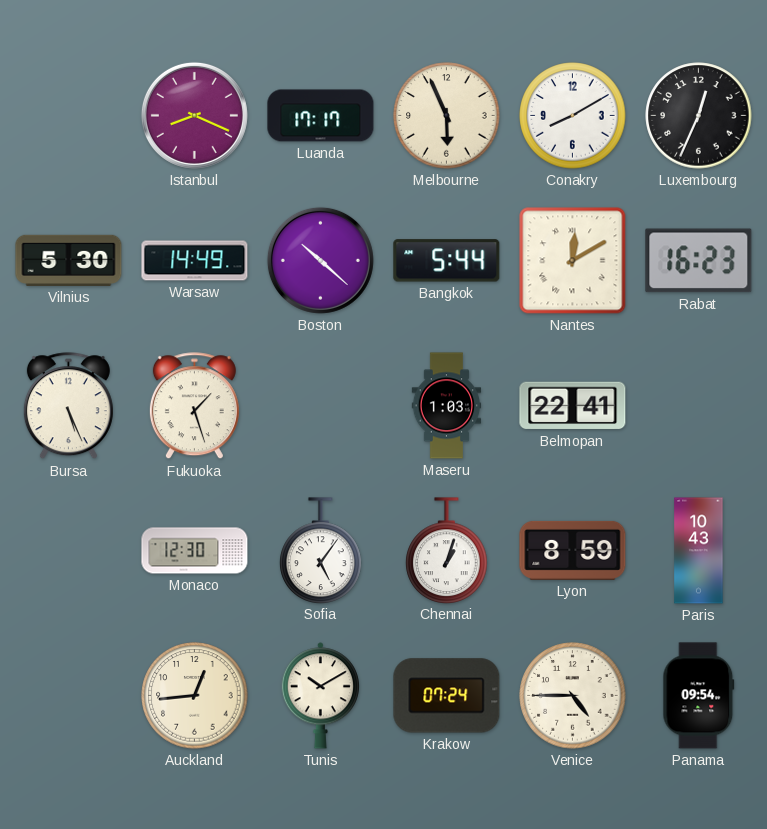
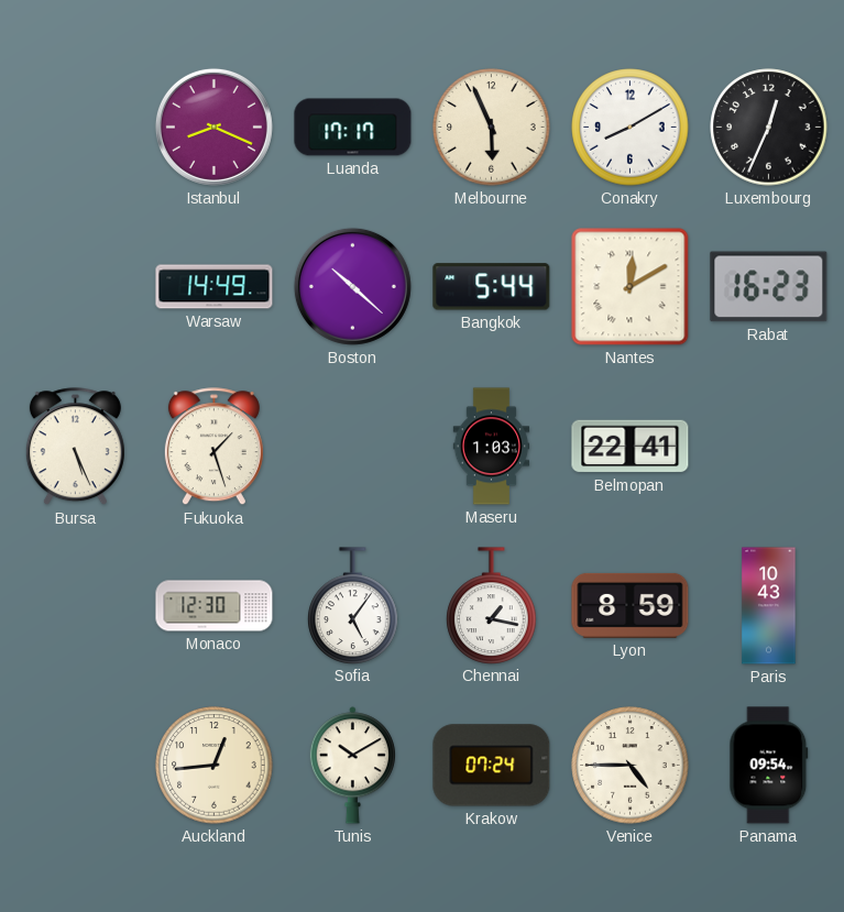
Vilnius: 5:30 -> none (69, 260)
Chennai: 1:03 -> 1:17 (492, 605)
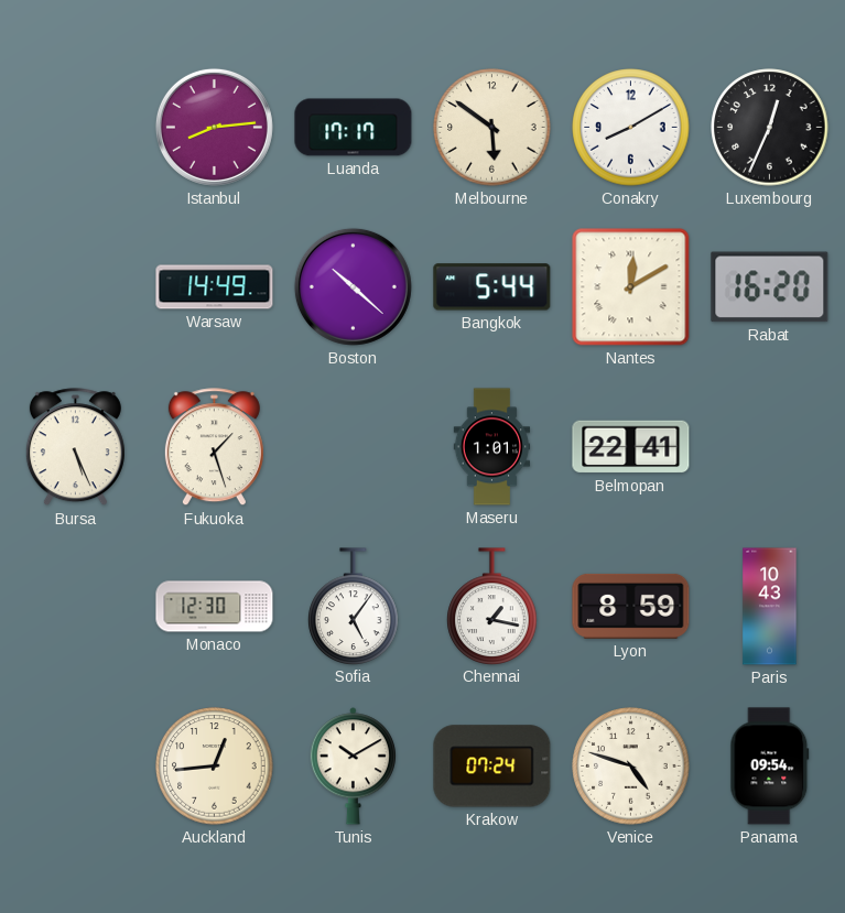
Istanbul: 8:19 -> 8:14 (214, 127)
Melbourne: 5:56 -> 5:51 (492, 128)
Rabat: 16:23 -> 16:20 (770, 287)
Maseru: 1:03 -> 1:01 (492, 447)
Venice: 4:45 -> 4:48 (631, 767)
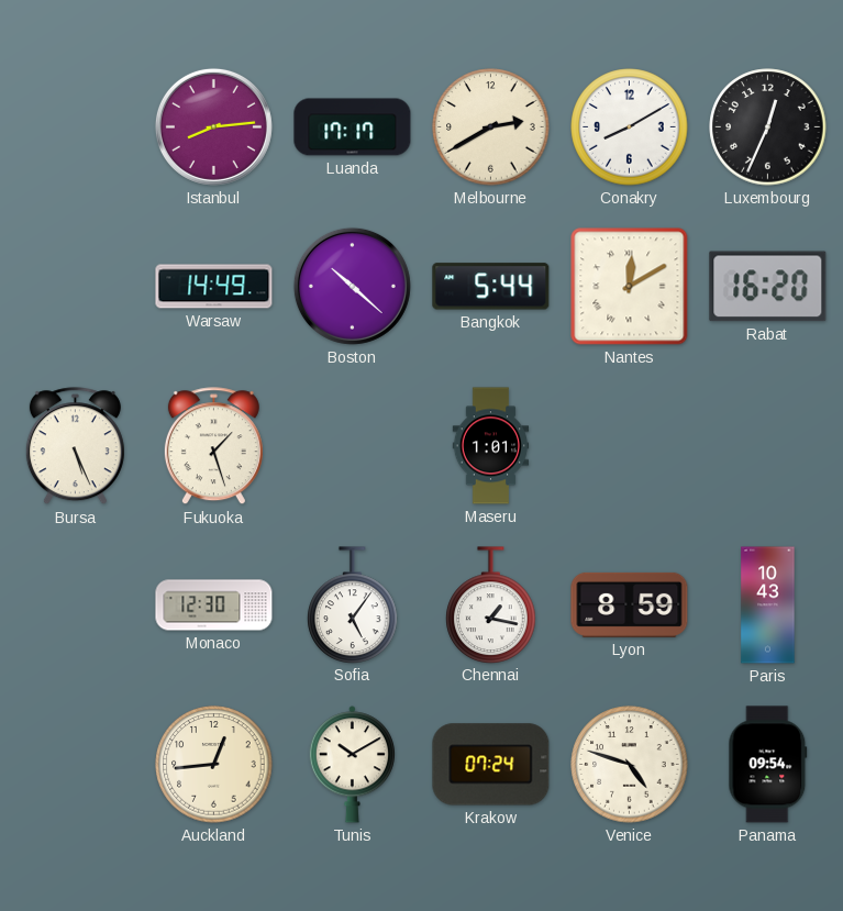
Melbourne: 5:51 -> 2:40 (491, 127)
Belmopan: 22:41 -> none (631, 447)
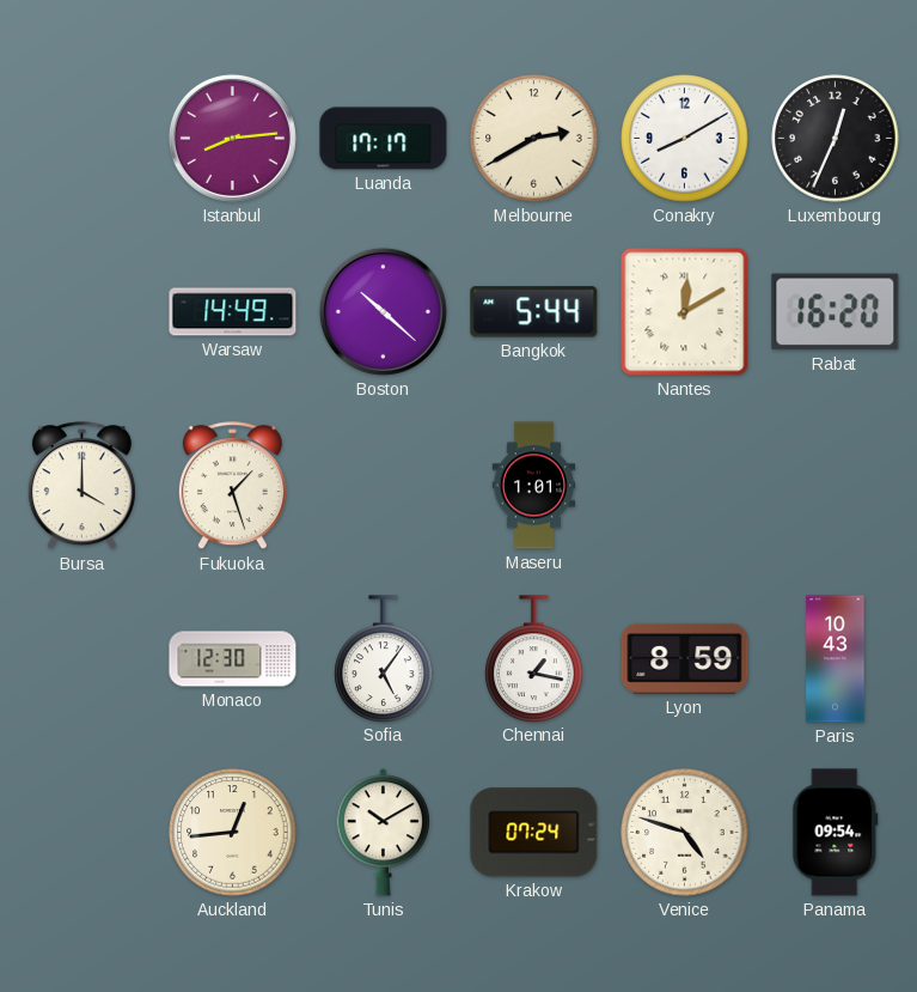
Bursa: 5:26 -> 4:00 (81, 486)
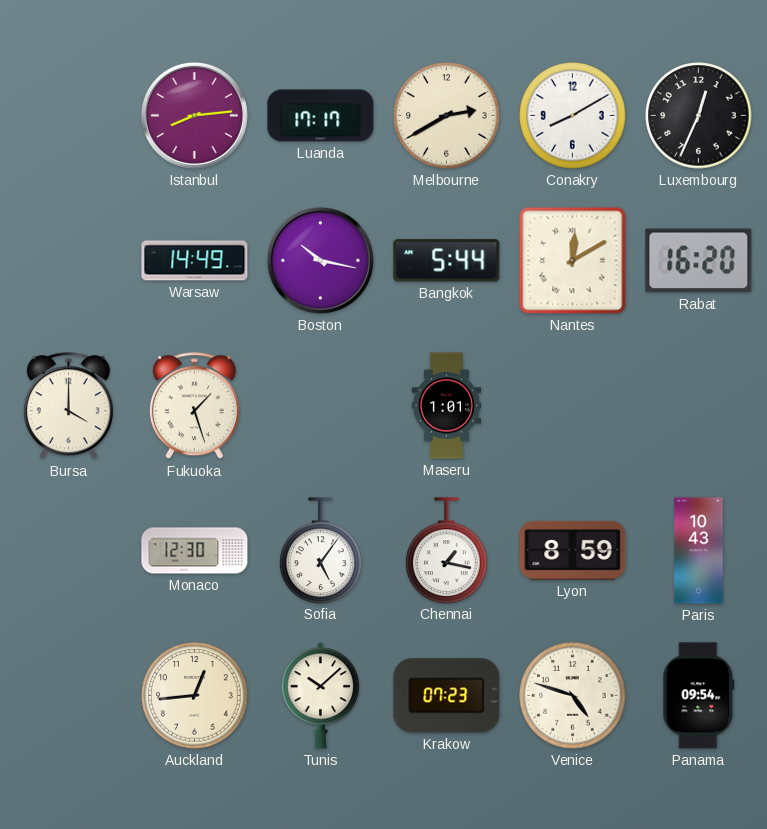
Boston: 10:22 -> 10:17 (320, 260)
Tunis: 10:10 -> 10:08 (320, 696)
Krakow: 07:24 -> 07:23 (447, 696)
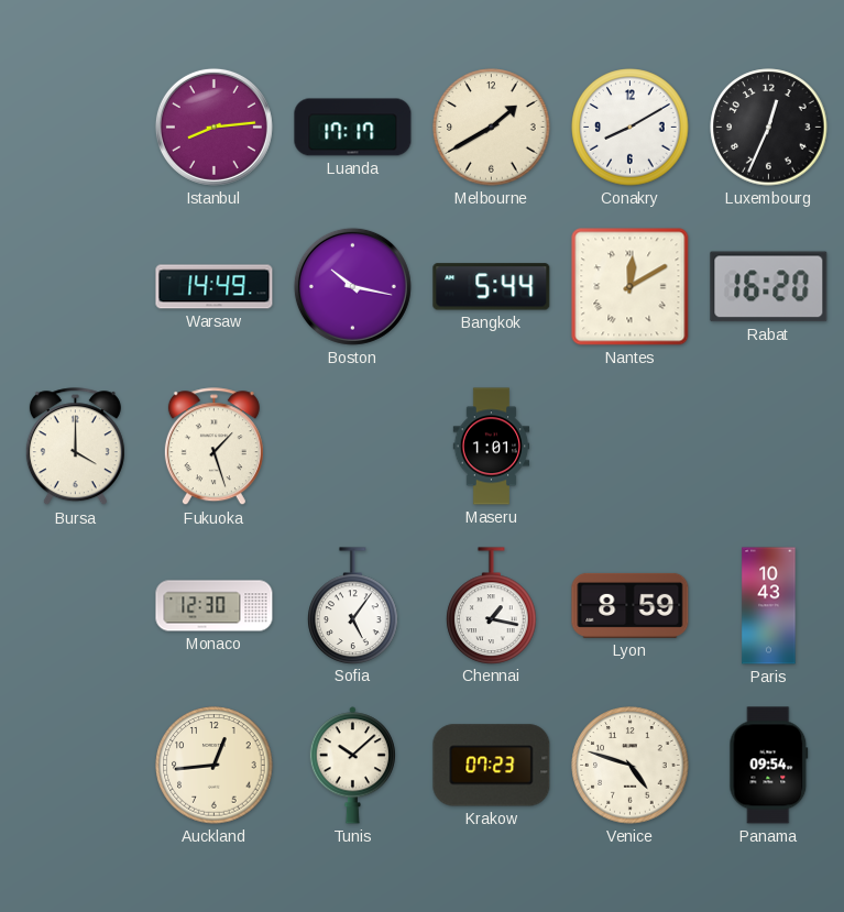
Melbourne: 2:40 -> 1:40 (492, 128)
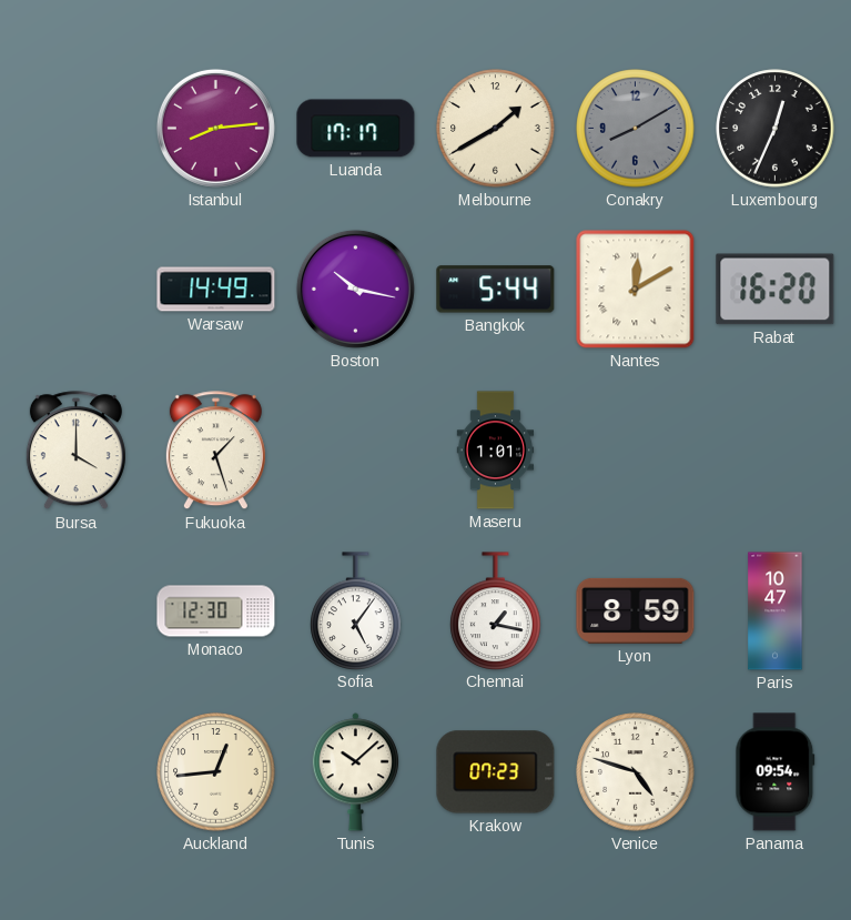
Conakry dial: white -> grey (636, 129)
Paris: 10:43 -> 10:47 (776, 611)
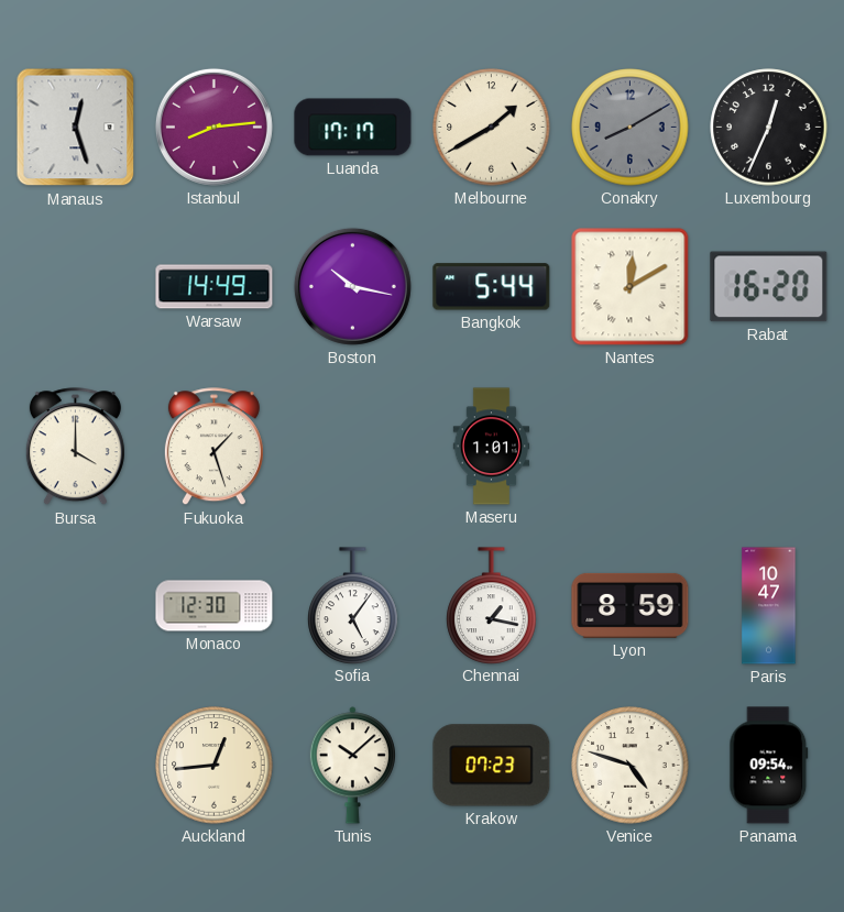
Manaus: none -> 12:27 (76, 128)
